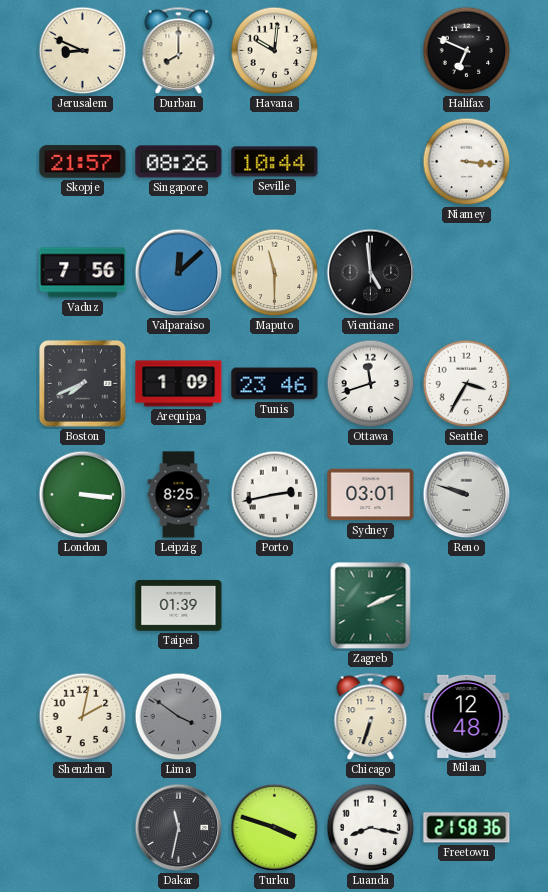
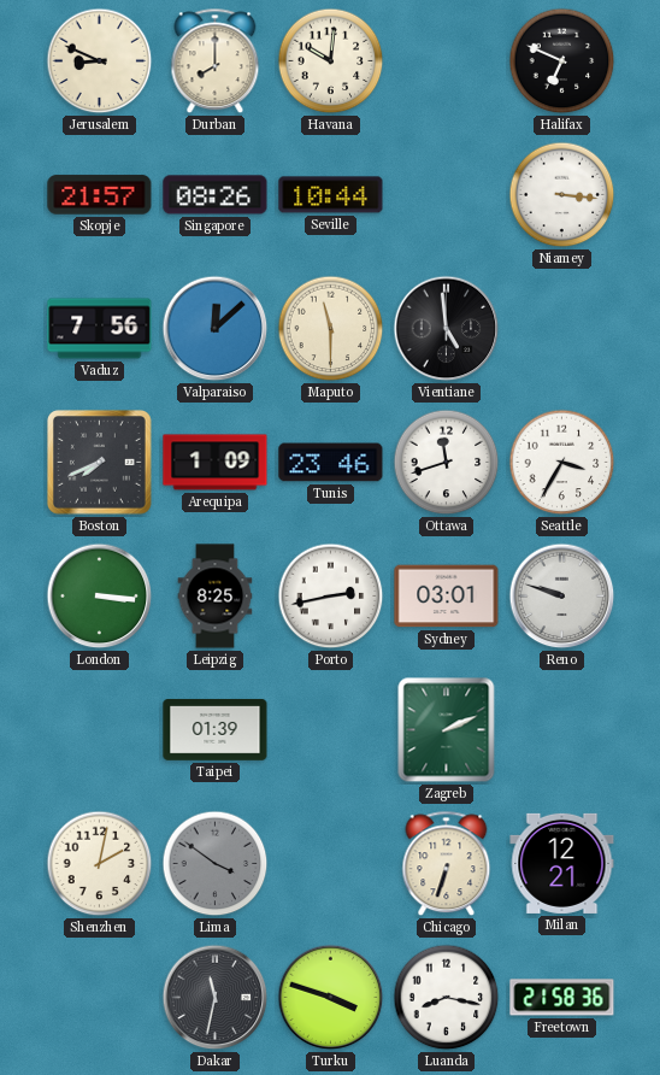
Milan: 12:48 -> 12:21 (562, 863)
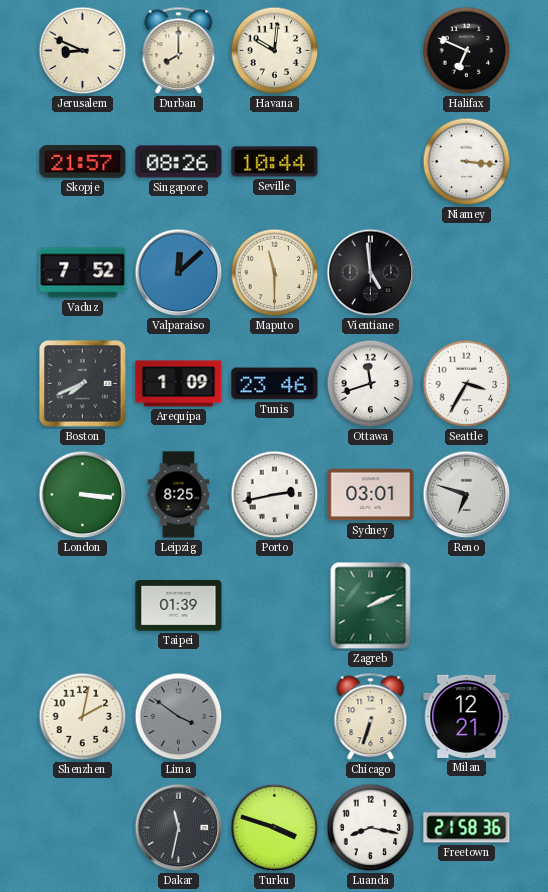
Vaduz: 7:56 -> 7:52 (83, 273)
Reno: 9:48 -> 6:48 (467, 495)
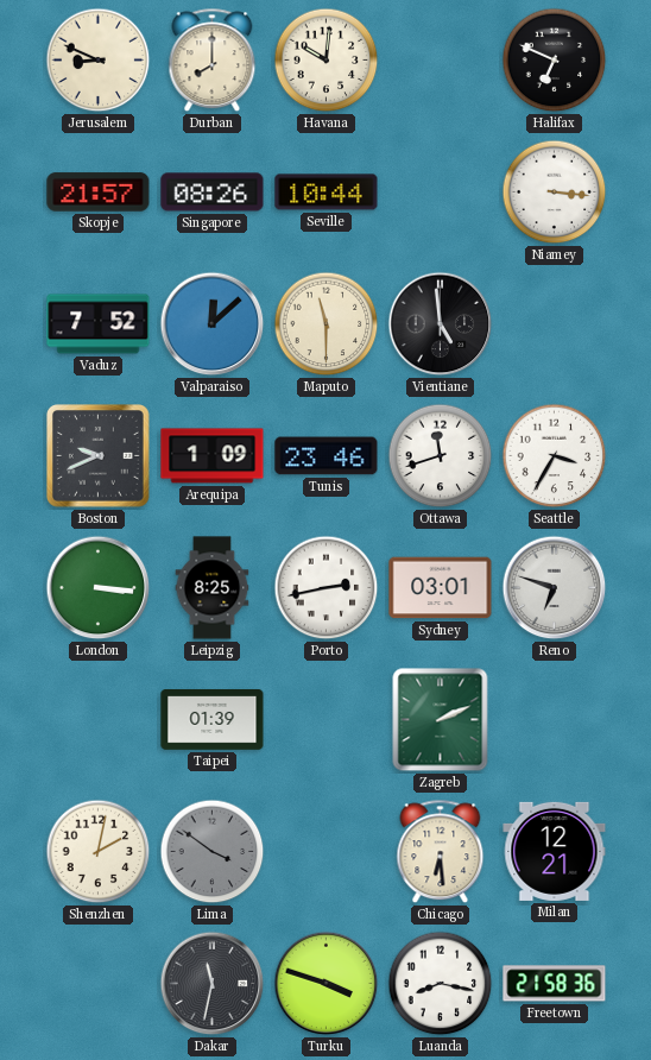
Boston: 7:41 -> 9:41 (99, 456)
Chicago: 6:33 -> 6:29 (441, 852)
